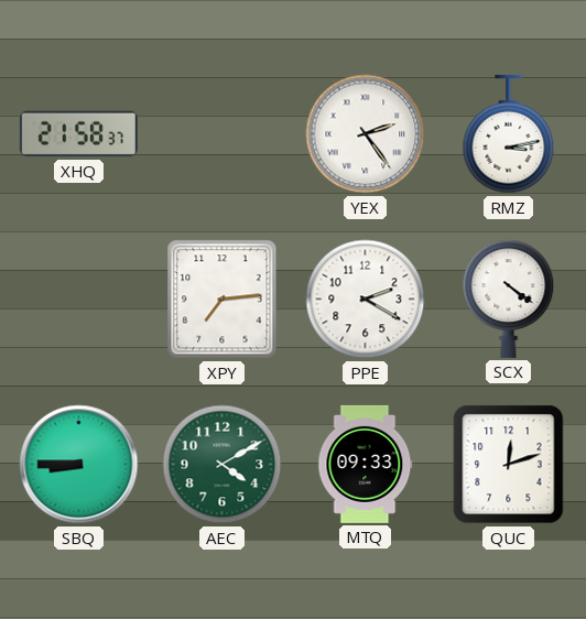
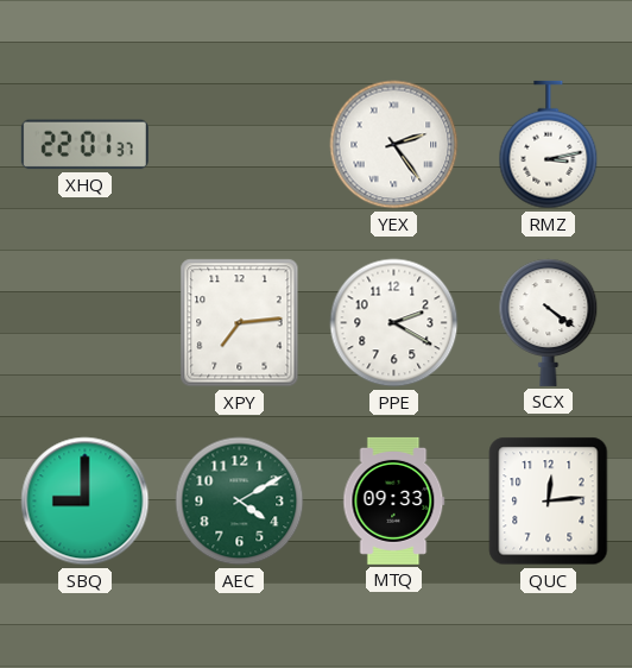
XHQ: 21:58 -> 22:01 (84, 145)
SBQ: 8:45 -> 9:00 (86, 502)
QUC: 12:12 -> 12:14 (549, 502)
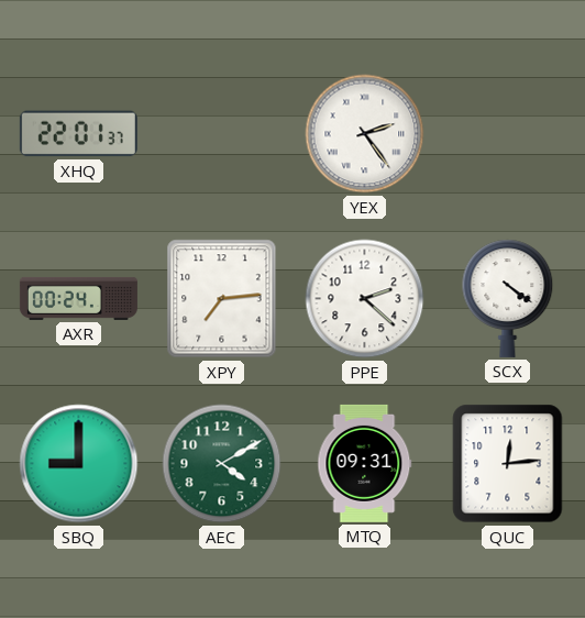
RMZ: 3:13 -> none (549, 145)
AXR: none -> 00:24 (78, 298)
PPE: 2:20 -> 2:22 (365, 299)
MTQ: 09:33 -> 09:31 (365, 463)
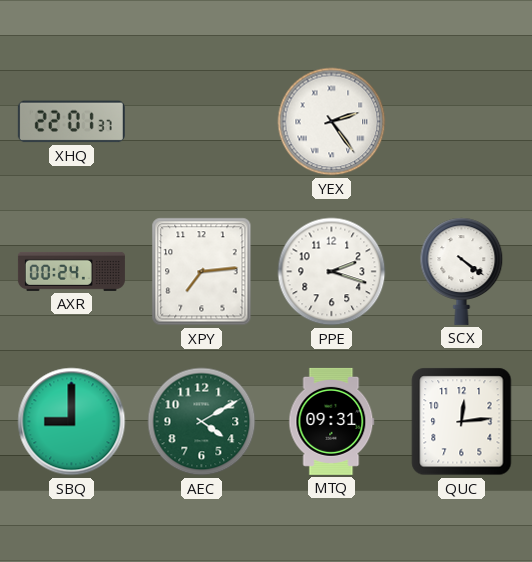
PPE: 2:22 -> 2:18 (332, 272)
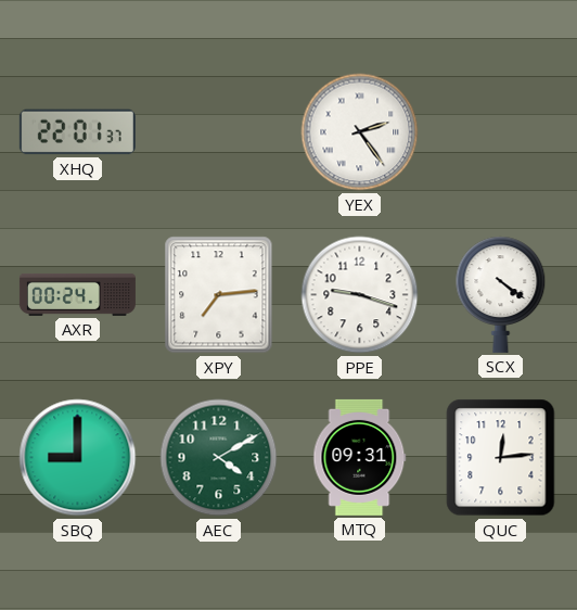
PPE: 2:18 -> 9:18 (360, 295)
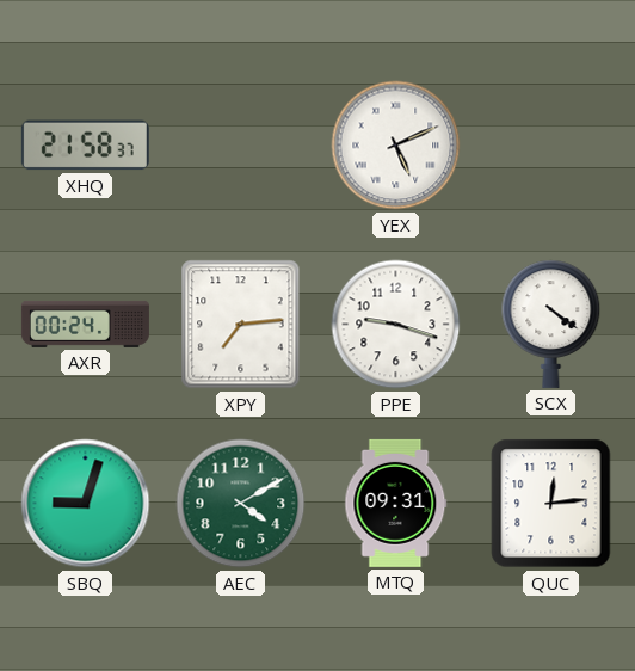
XHQ: 22:01 -> 21:58 (85, 146)
YEX: 2:24 -> 5:11 (396, 146)
SBQ: 9:00 -> 9:03 (86, 504)
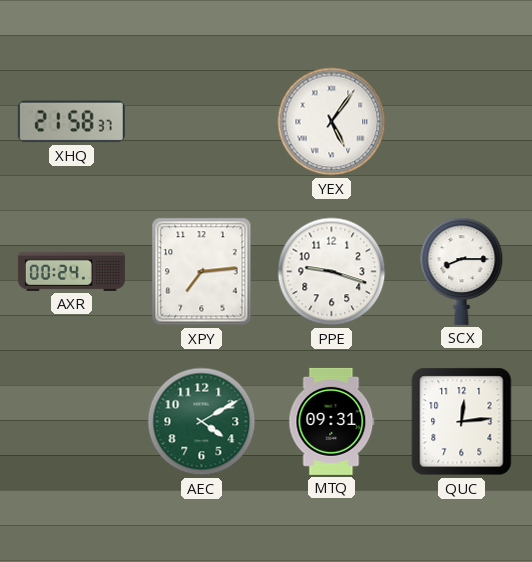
YEX: 5:11 -> 5:06 (332, 122)
SCX: 4:21 -> 8:15 (462, 271)
SBQ: 9:03 -> none (86, 504)
